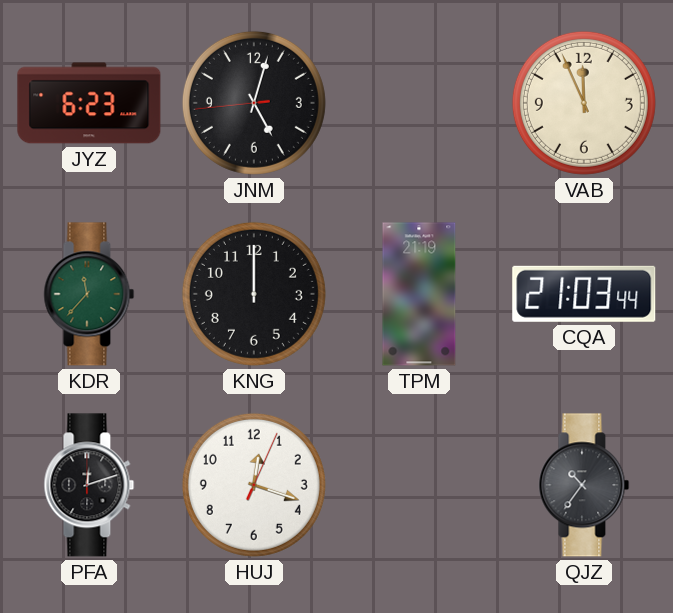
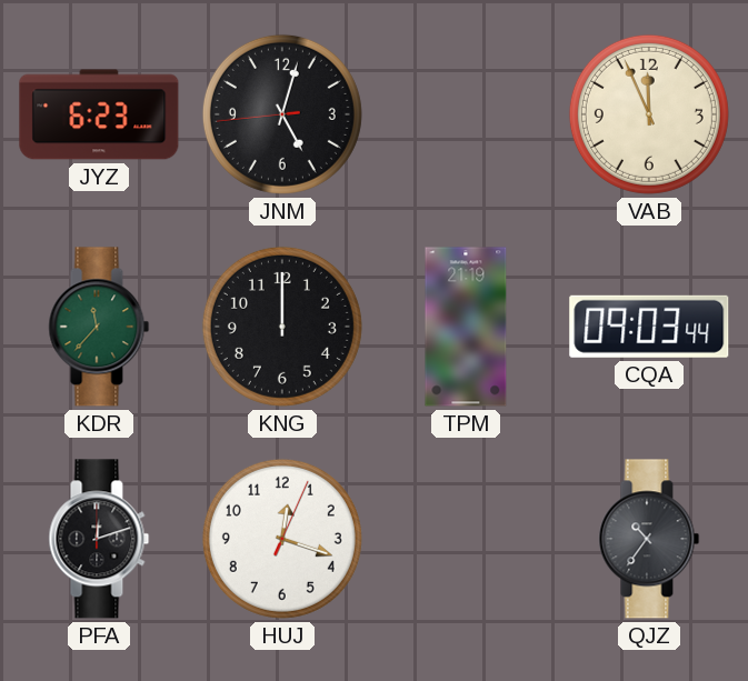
CQA: 21:03 -> 09:03 (649, 327)
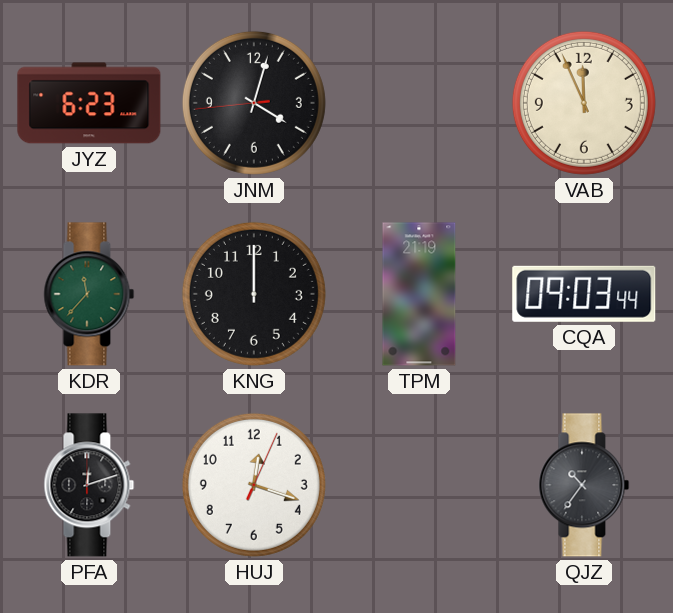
JNM: 5:02 -> 4:02 (254, 103)
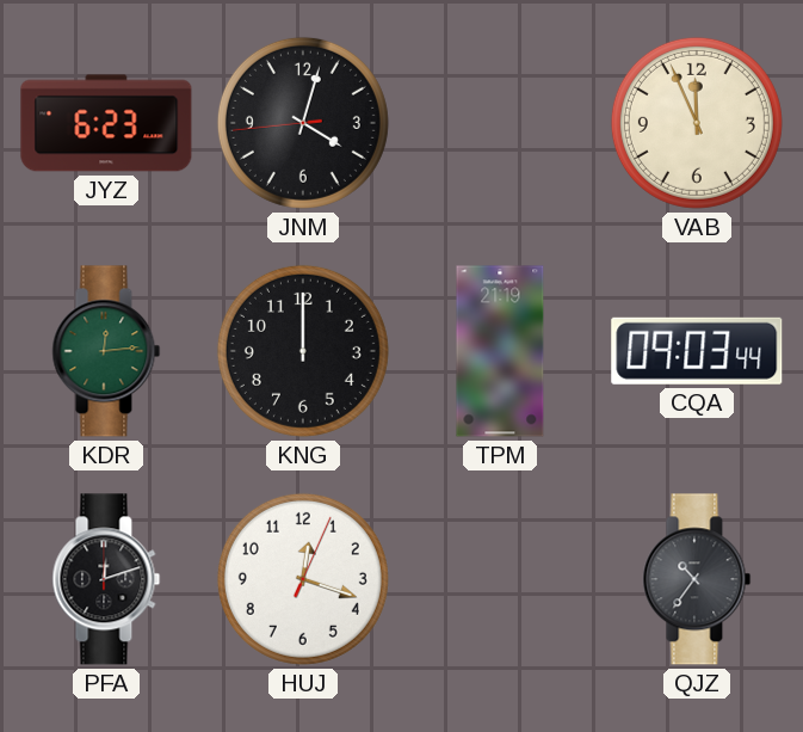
KDR: 11:37 -> 12:14 (106, 351)
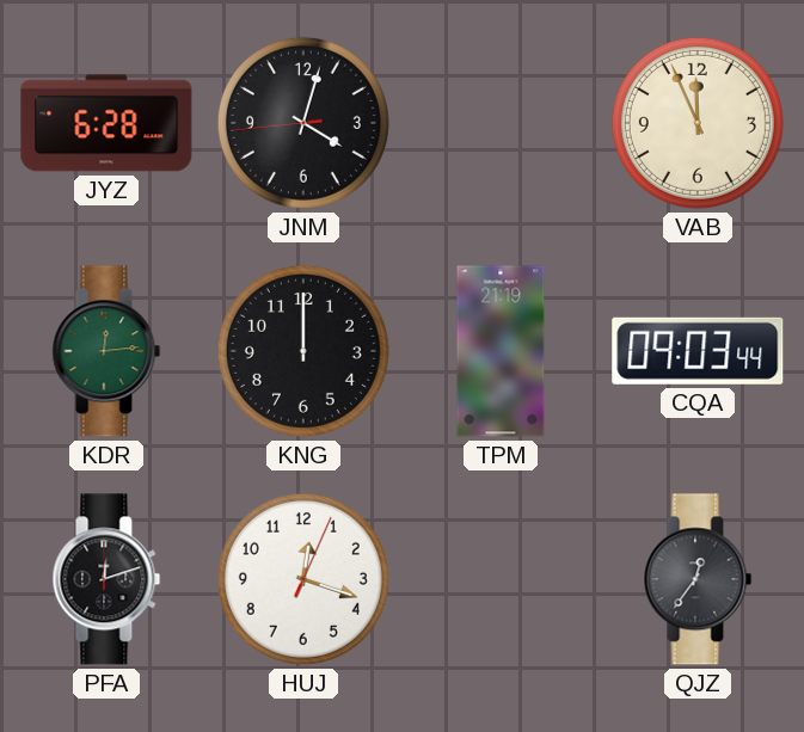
JYZ: 6:23 -> 6:28 (106, 123)
QJZ: 10:36 -> 12:36 (698, 579)
